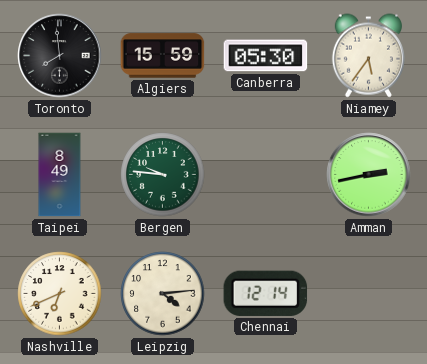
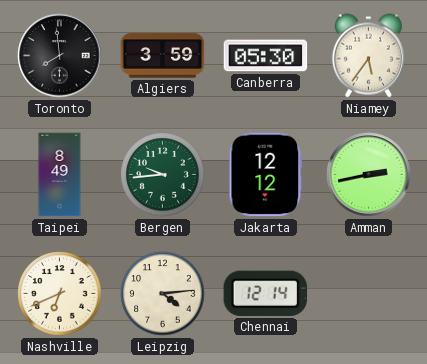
Algiers: 15:59 -> 3:59 (163, 56)
Bergen: 9:46 -> 9:44 (163, 175)
Jakarta: none -> 12:12 (266, 175)
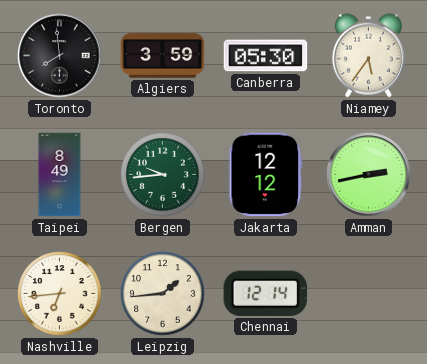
Nashville: 6:41 -> 6:44 (60, 294)
Leipzig: 4:14 -> 1:44 (163, 294)
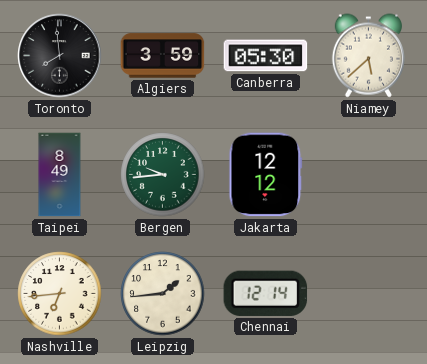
Niamey: 5:36 -> 5:38 (368, 56)
Amman: 2:43 -> none (369, 175)
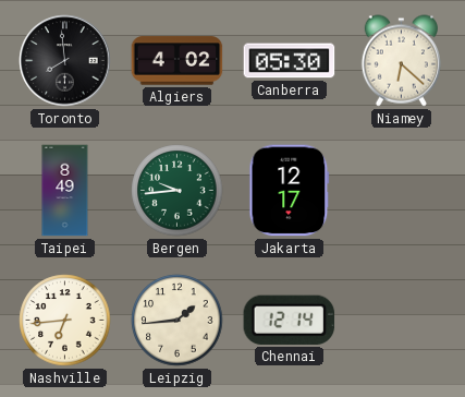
Algiers: 3:59 -> 4:02 (178, 61)
Niamey: 5:38 -> 6:22 (401, 61)
Jakarta: 12:12 -> 12:17 (290, 191)
